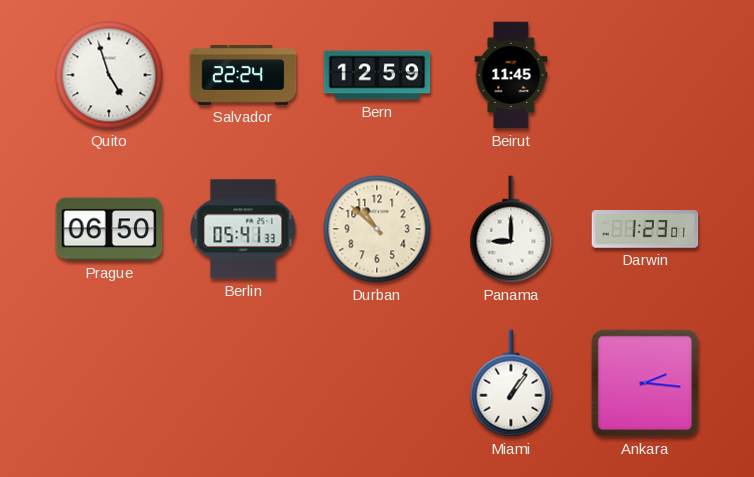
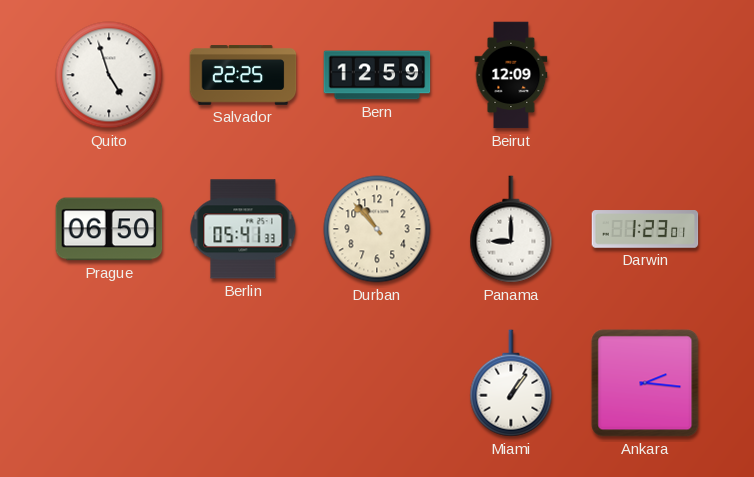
Salvador: 22:24 -> 22:25 (243, 75)
Beirut: 11:45 -> 12:09 (511, 75)
Durban: 10:52 -> 10:53 (377, 229)
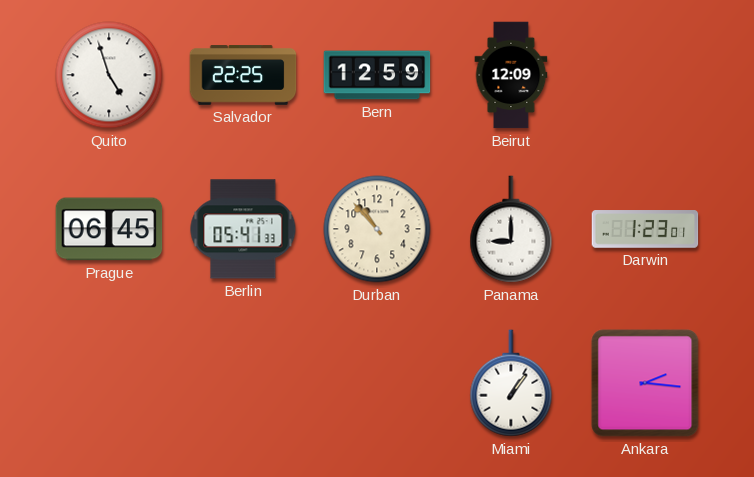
Prague: 06:50 -> 06:45 (109, 229)
